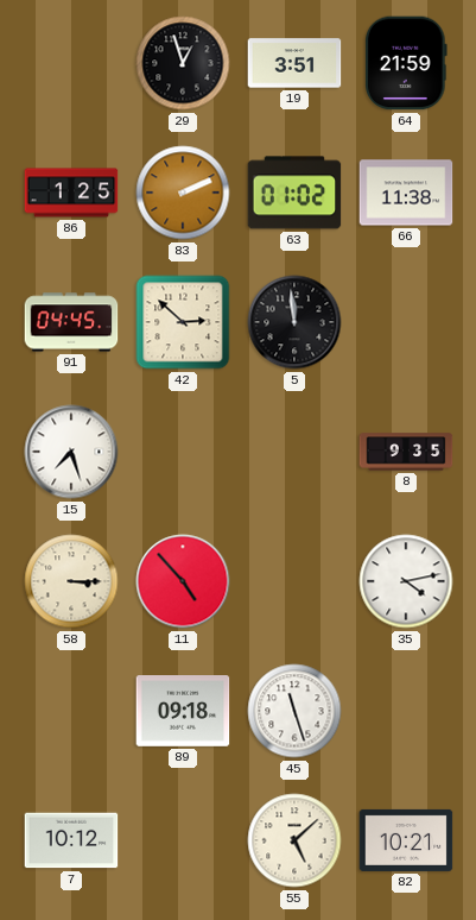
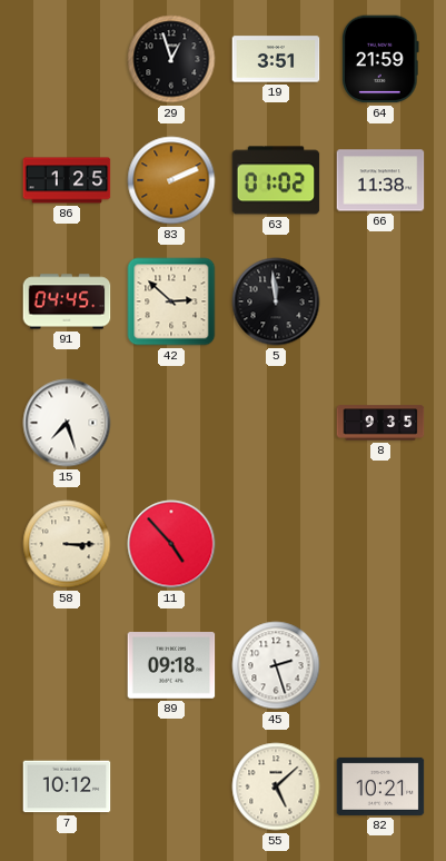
35: 4:13 -> none (406, 581)
45: 11:27 -> 2:27 (276, 665)
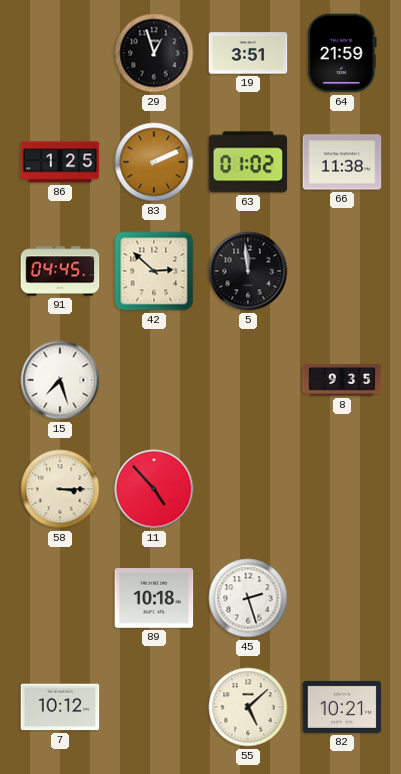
89: 09:18 -> 10:18 (154, 598)
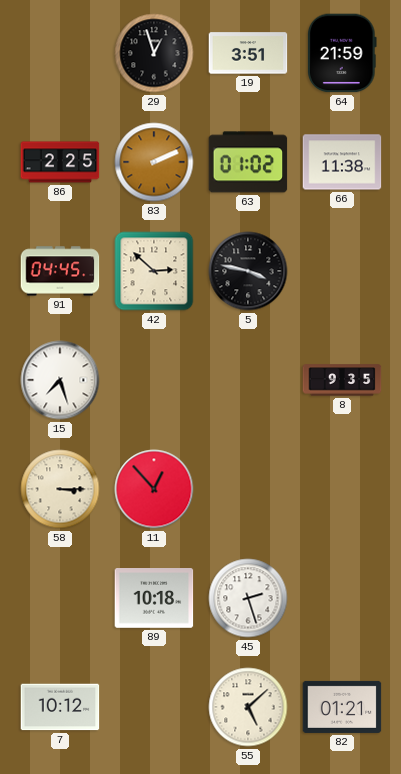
86: 1:25 -> 2:25 (60, 162)
5: 11:59 -> 3:47 (248, 271)
11: 4:53 -> 12:53 (154, 489)
82: 10:21 -> 01:21 (342, 707)
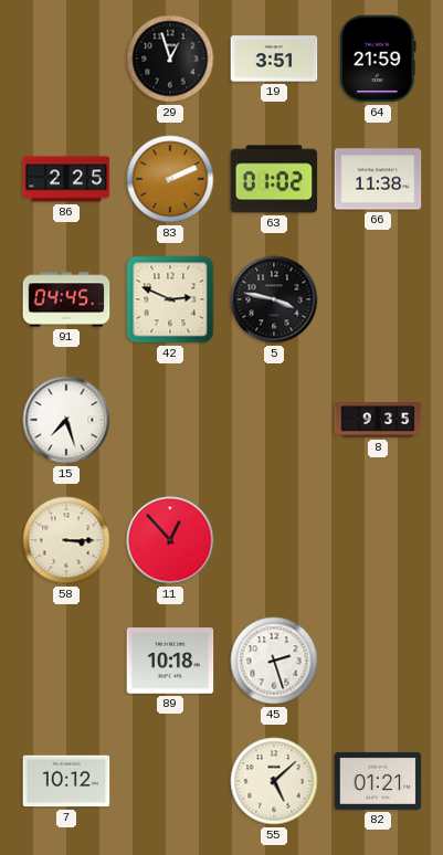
42: 2:52 -> 2:49 (170, 299)
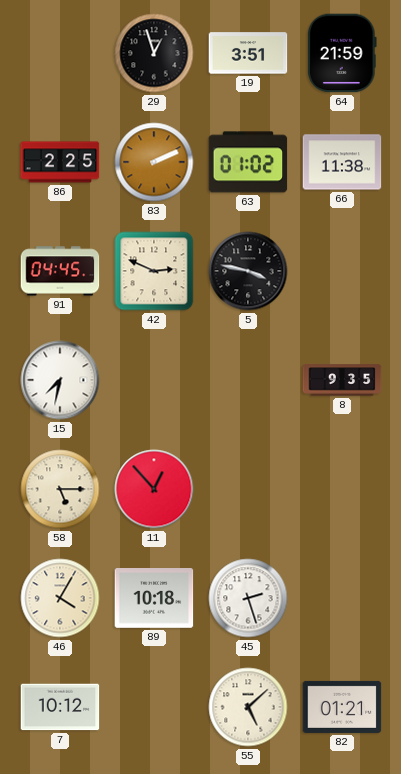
15: 7:27 -> 7:32 (60, 380)
58: 3:15 -> 5:15 (60, 489)
46: none -> 4:05 (60, 598)
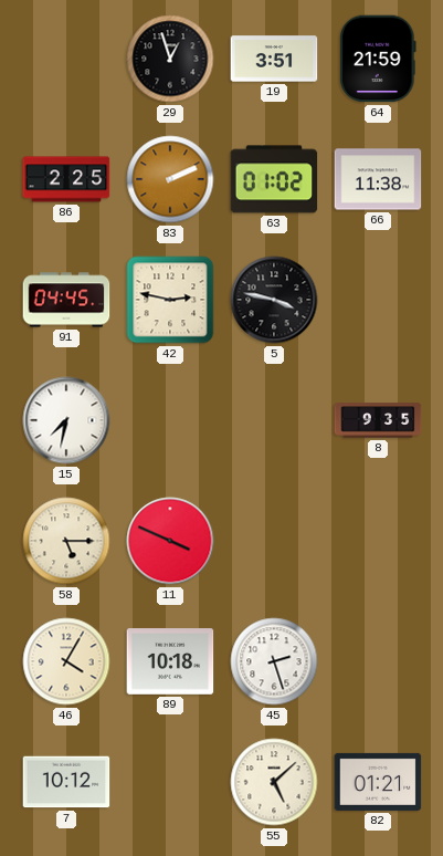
42: 2:49 -> 2:47 (170, 300)
11: 12:53 -> 3:49 (170, 541)
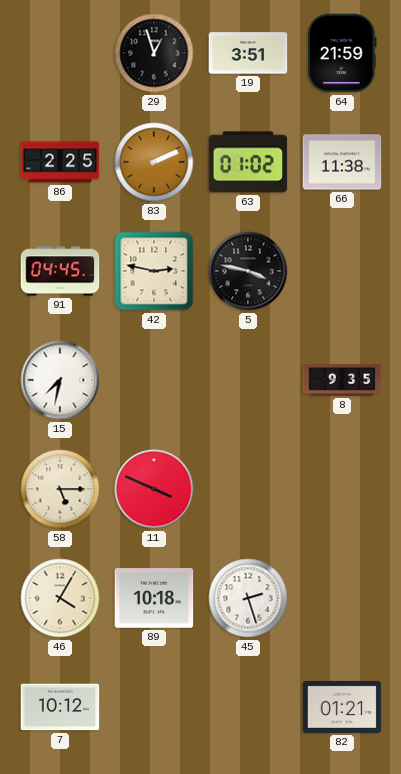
55: 5:08 -> none (274, 782)
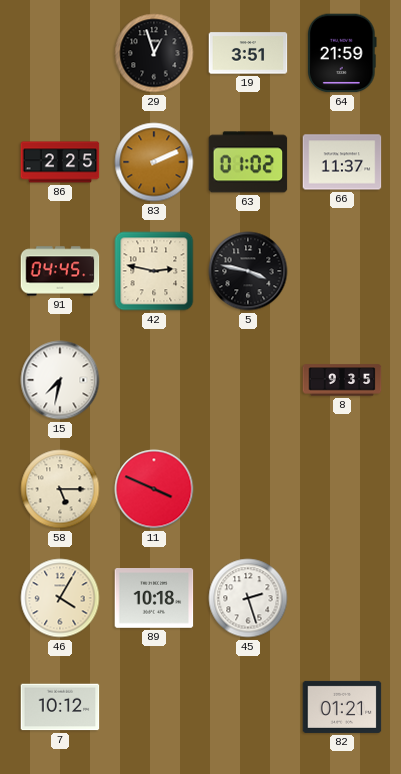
66: 11:38 -> 11:37 (342, 162)
